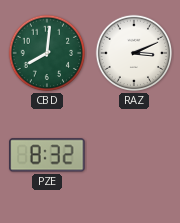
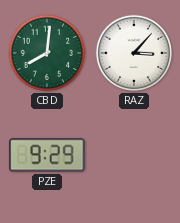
RAZ: 3:11 -> 3:07 (134, 53)
PZE: 8:32 -> 9:29 (47, 155)
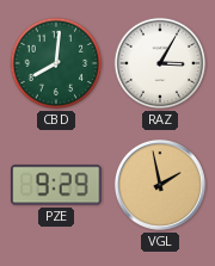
RAZ: 3:07 -> 3:05 (160, 63)
VGL: none -> 1:58 (160, 185)
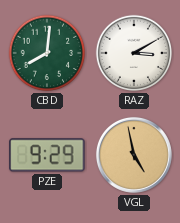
RAZ: 3:05 -> 3:10 (134, 53)
VGL: 1:58 -> 4:58 (134, 155)
